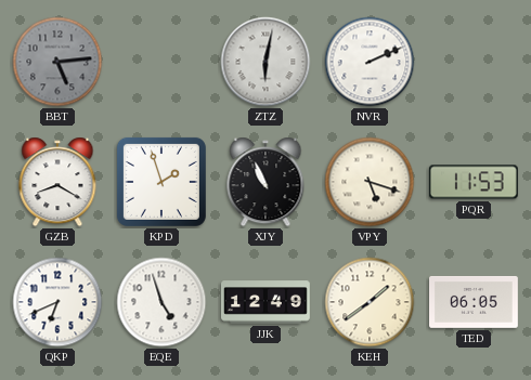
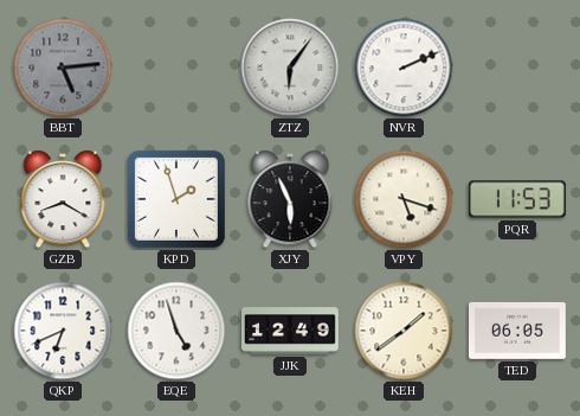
ZTZ: 6:02 -> 6:06 (290, 68)
XJY: 10:56 -> 5:56 (290, 199)
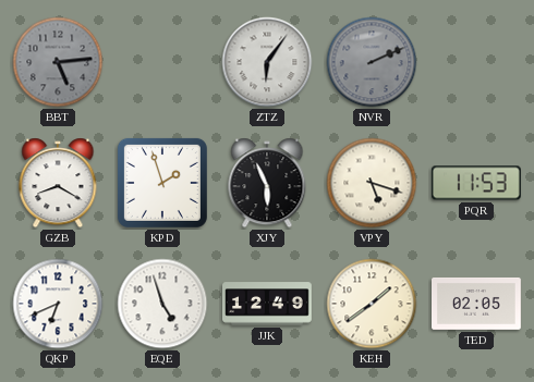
NVR dial: white -> grey (372, 62)
TED: 06:05 -> 02:05 (477, 304)
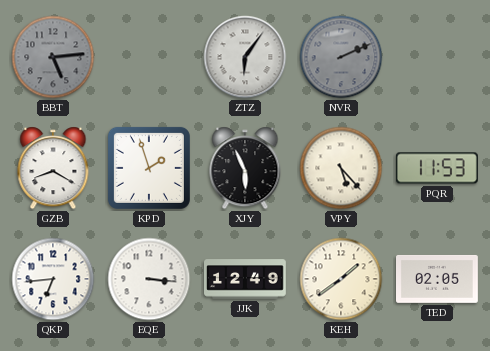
VPY: 5:18 -> 5:23 (341, 168)
QKP: 6:41 -> 6:44 (53, 279)
EQE: 4:57 -> 3:16 (149, 279)
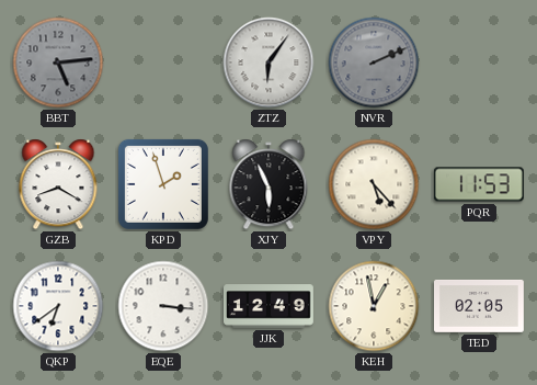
QKP: 6:44 -> 6:39 (58, 306)
KEH: 1:39 -> 12:58 (374, 306)
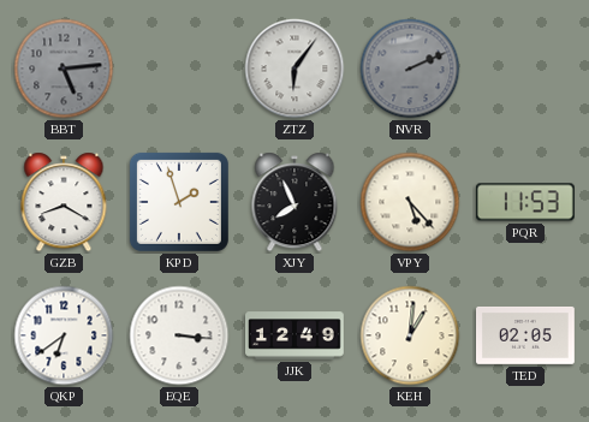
XJY: 5:56 -> 7:56 (294, 202)
KEH: 12:58 -> 1:01 (410, 335)
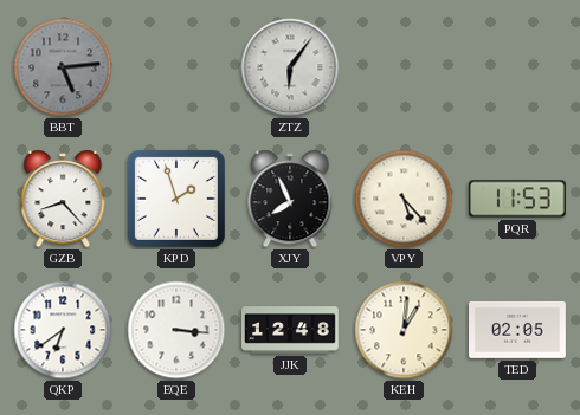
NVR: 2:11 -> none (410, 69)
GZB: 8:20 -> 8:23 (63, 199)
JJK: 12:49 -> 12:48 (291, 330)
